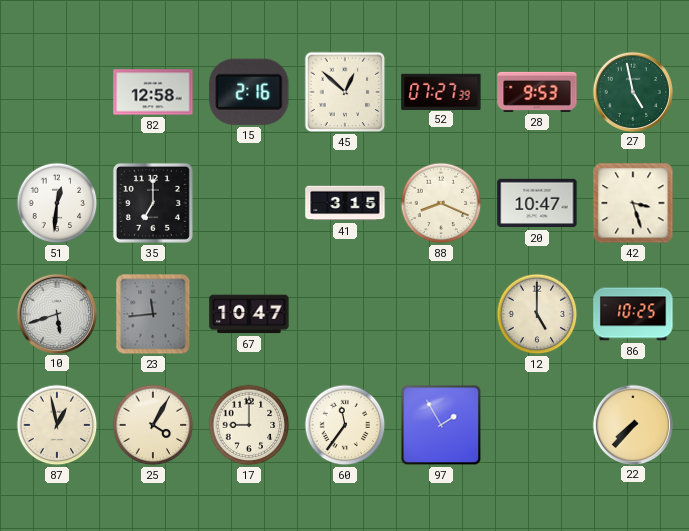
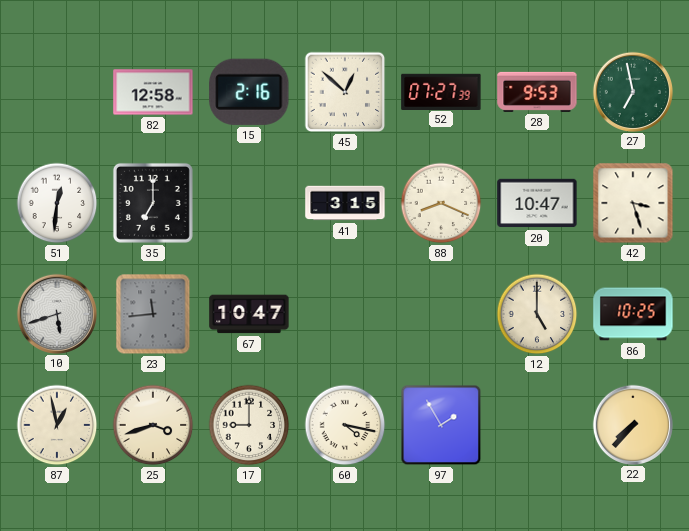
27: 4:58 -> 6:58 (632, 91)
25: 4:05 -> 3:42 (153, 425)
60: 11:36 -> 4:17 (345, 425)
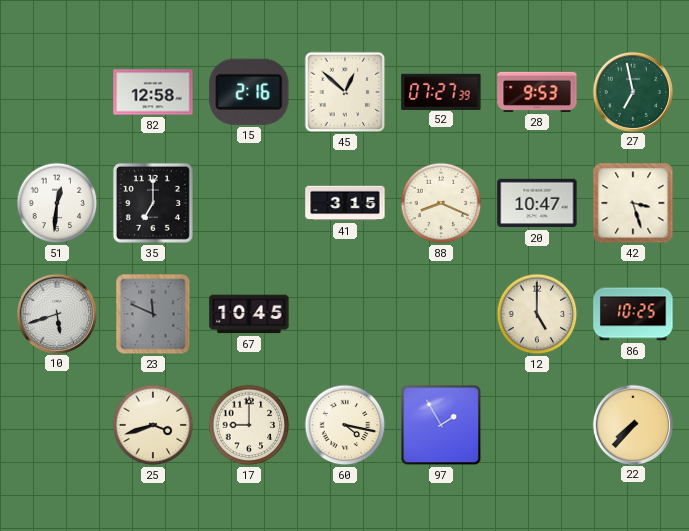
23: 11:44 -> 11:49 (153, 314)
67: 10:47 -> 10:45 (249, 314)
87: 12:58 -> none (57, 425)
